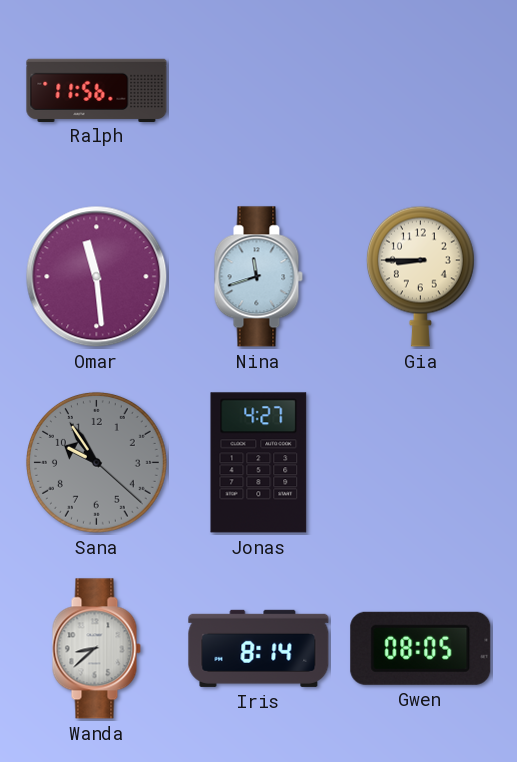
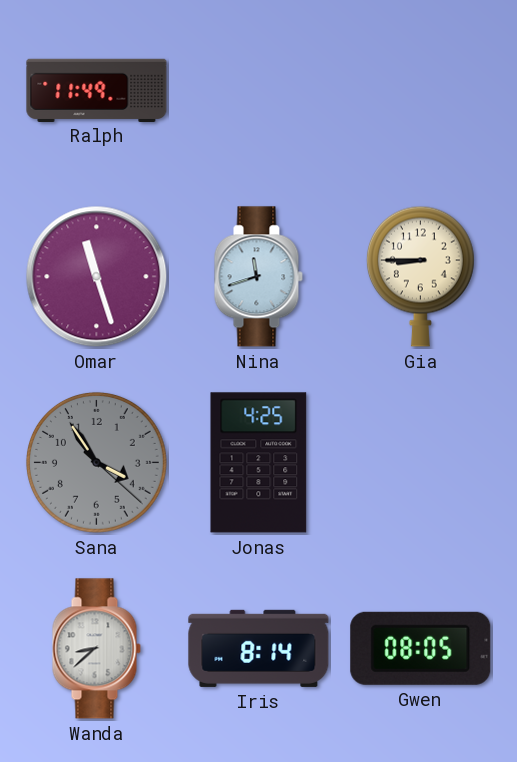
Ralph: 11:56 -> 11:49 (97, 90)
Omar: 11:29 -> 11:27 (97, 277)
Sana: 9:54 -> 3:54 (96, 462)
Jonas: 4:27 -> 4:25 (259, 463)
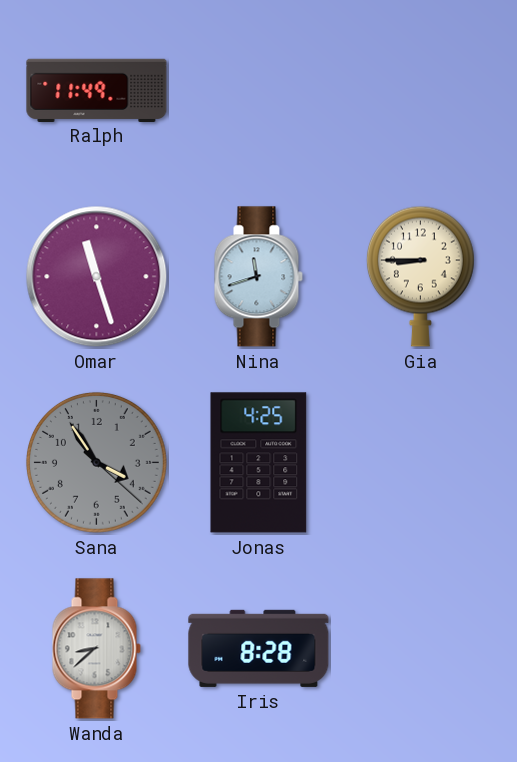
Iris: 8:14 -> 8:28 (259, 648)
Gwen: 08:05 -> none (421, 648)
